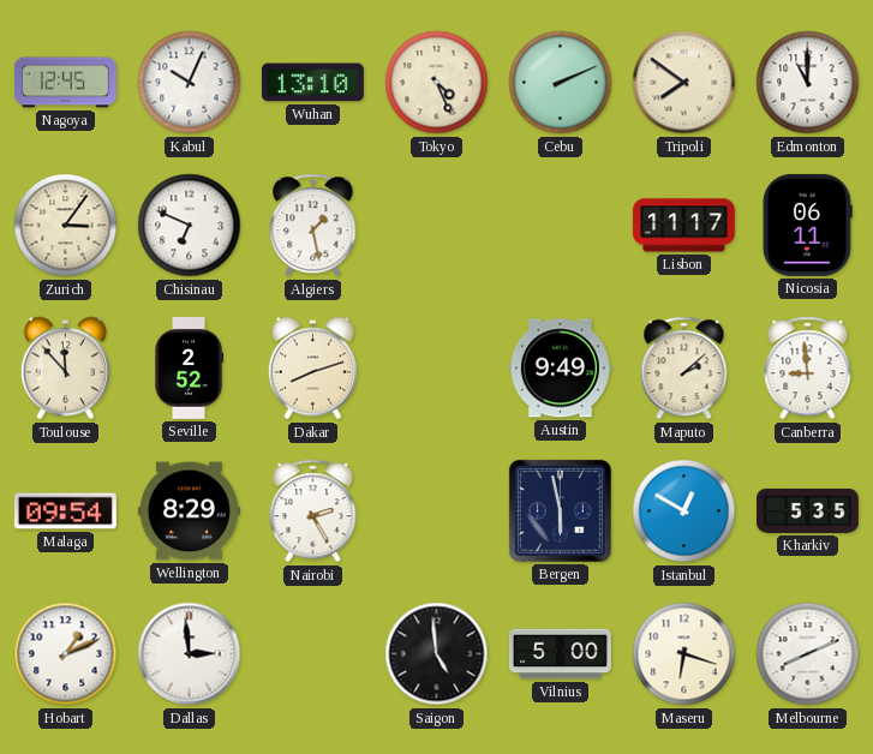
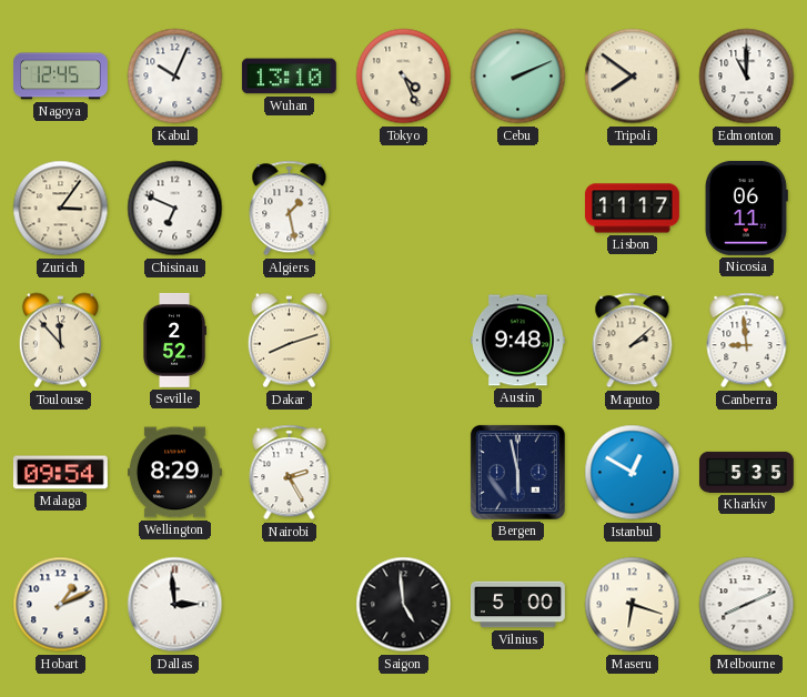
Austin: 9:49 -> 9:48 (517, 341)
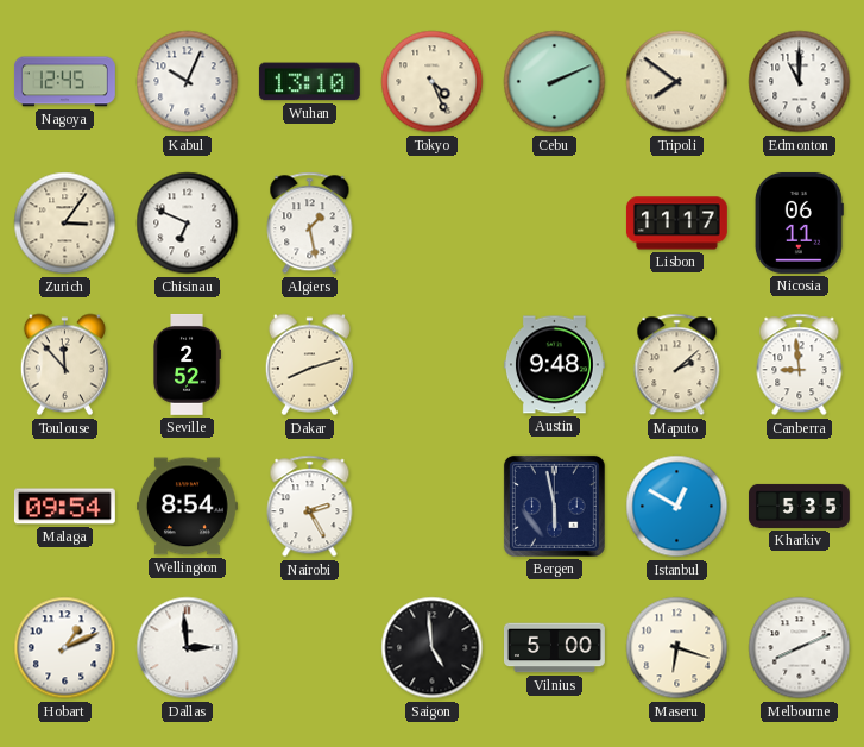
Wellington: 8:29 -> 8:54 (187, 507)
